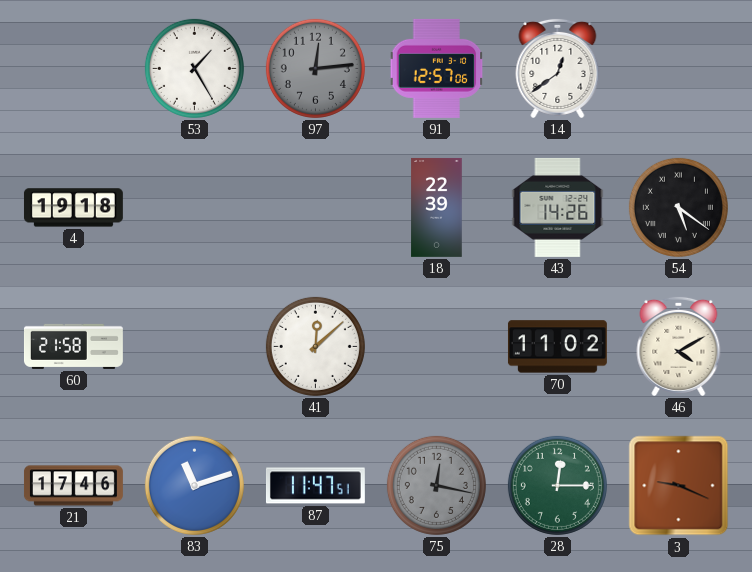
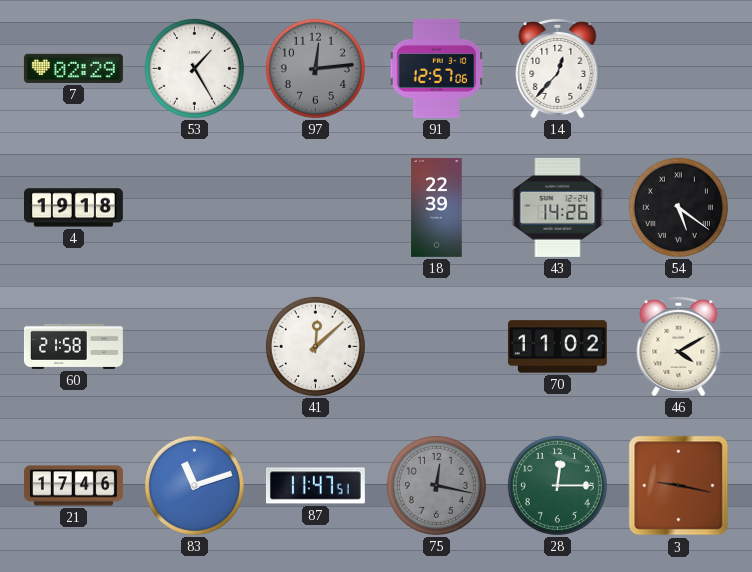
7: none -> 02:29 (73, 68)
14: 12:39 -> 12:37 (558, 68)
3: 9:19 -> 9:17 (679, 486)
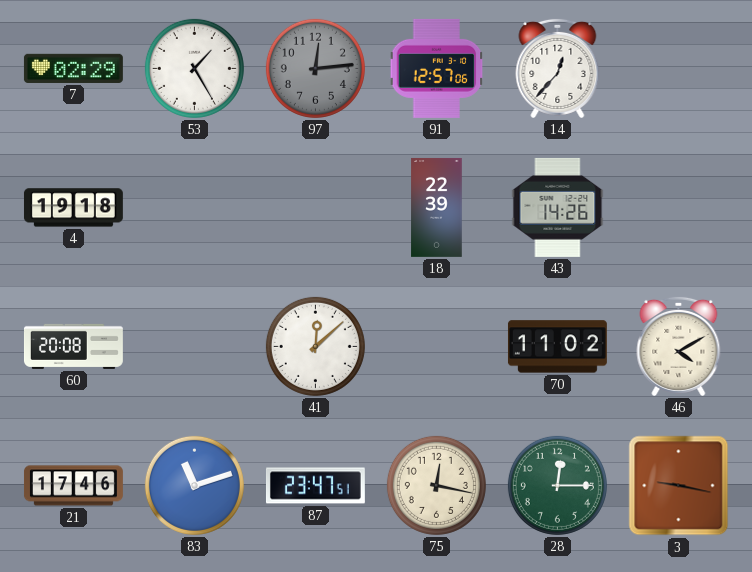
54: 5:21 -> none (678, 207)
60: 21:58 -> 20:08 (73, 346)
87: 11:47 -> 23:47 (315, 486)
75 dial: grey -> cream (436, 485)
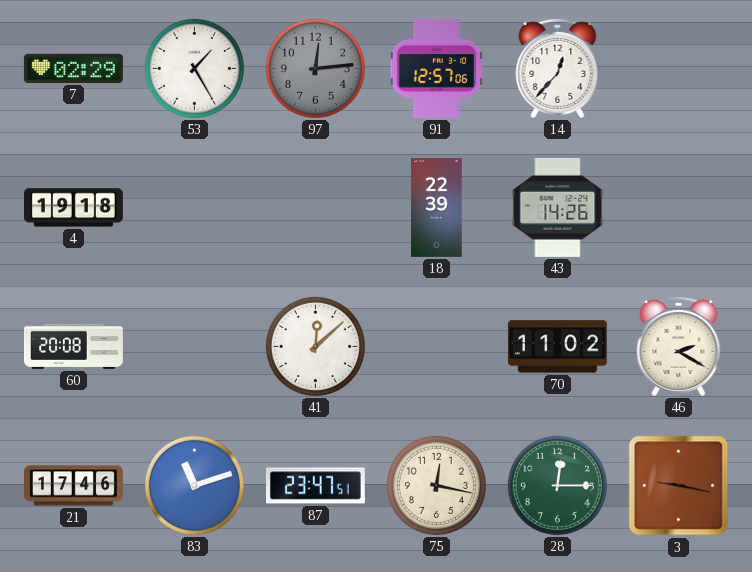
46: 4:10 -> 2:20 (679, 346)
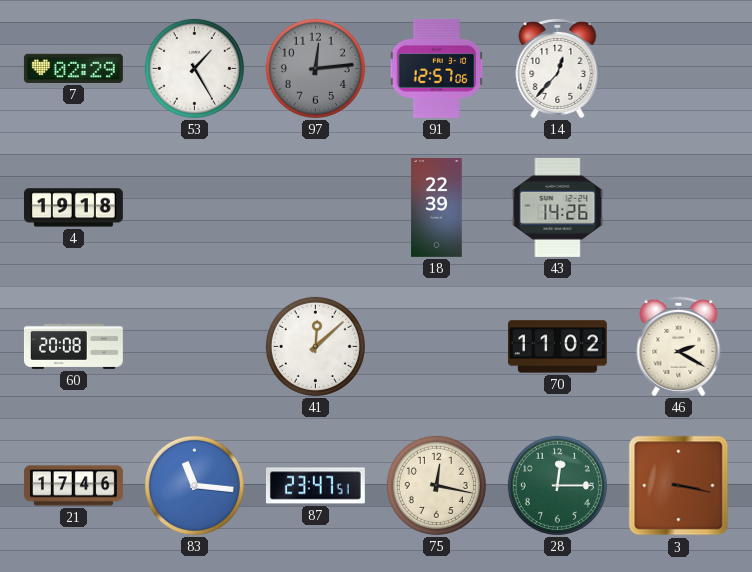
83: 11:12 -> 11:16 (194, 485)
3: 9:17 -> 3:17 (679, 486)
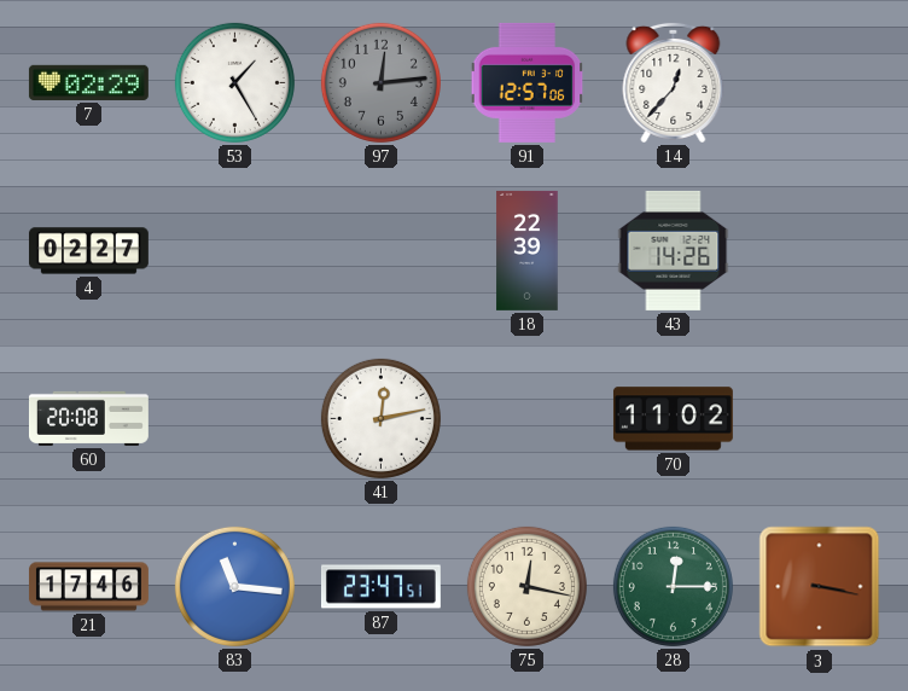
4: 19:18 -> 02:27 (88, 251)
41: 12:08 -> 12:13 (380, 418)
46: 2:20 -> none (679, 346)
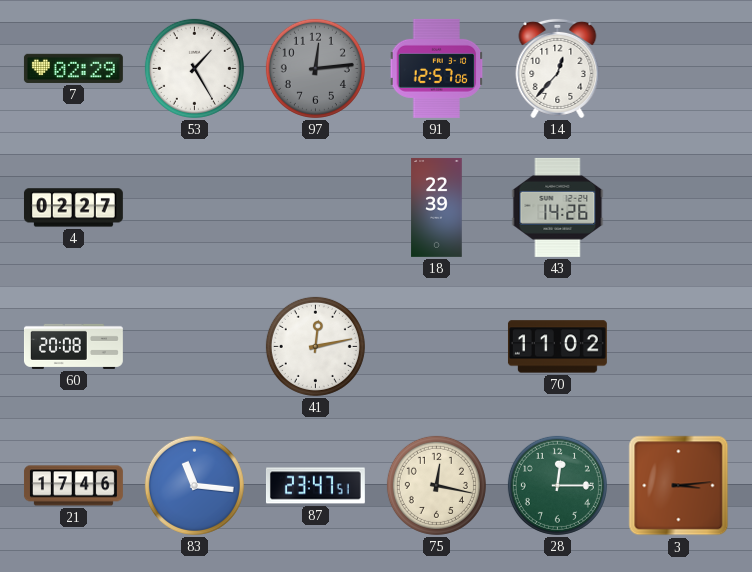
3: 3:17 -> 3:14 (679, 486)
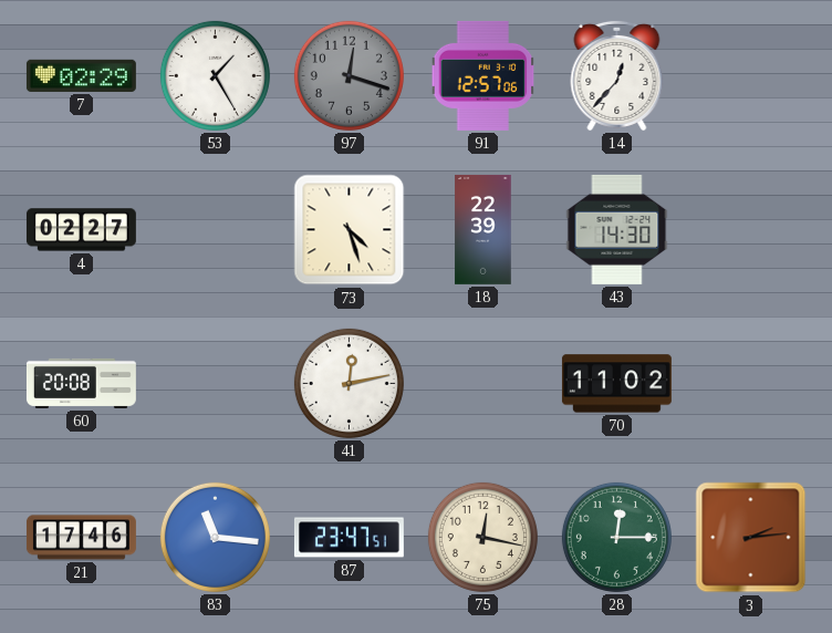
97: 12:14 -> 12:18 (349, 75)
73: none -> 4:27 (350, 230)
43: 14:26 -> 14:30 (617, 229)
3: 3:14 -> 2:14 (751, 538)
